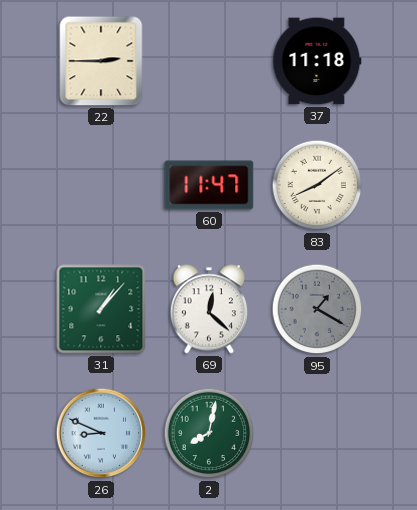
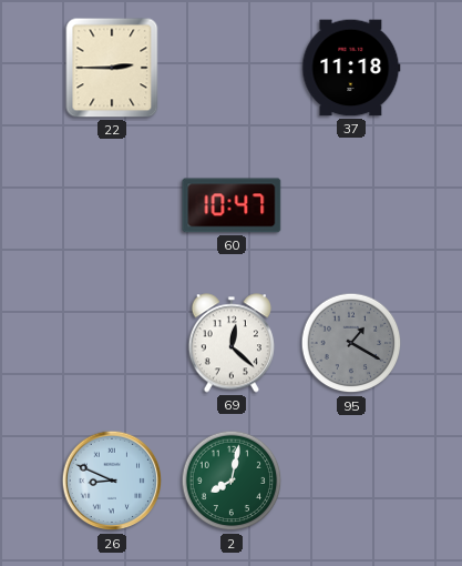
60: 11:47 -> 10:47 (232, 205)
83: 8:09 -> none (317, 185)
31: 1:07 -> none (101, 309)
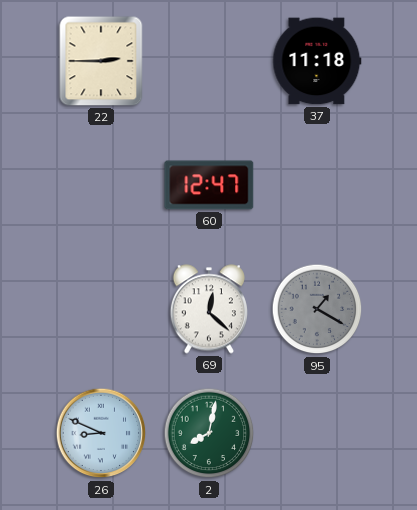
60: 10:47 -> 12:47 (209, 185)
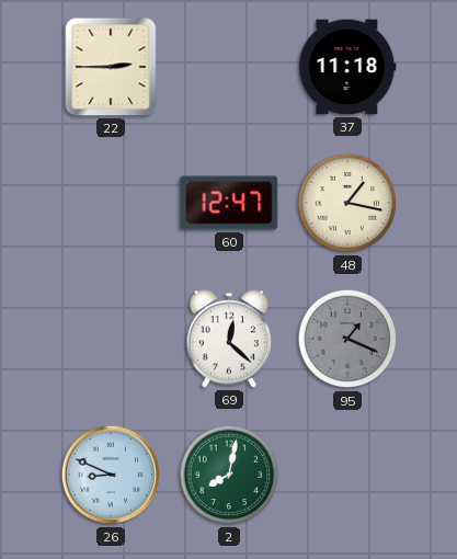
48: none -> 1:17 (347, 203)
95: 1:20 -> 1:19 (347, 339)
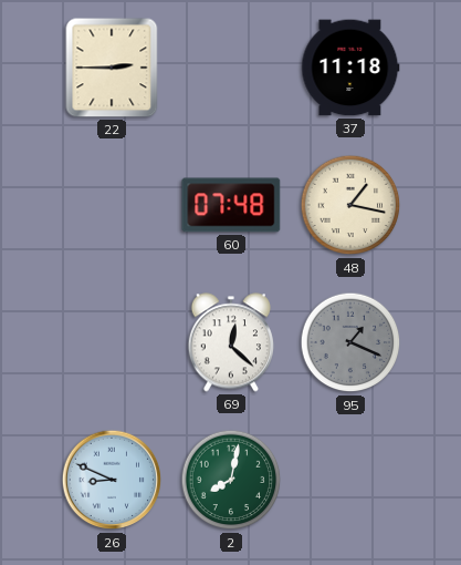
60: 12:47 -> 07:48 (231, 205)
